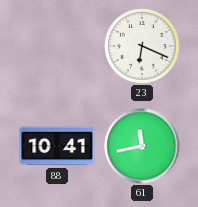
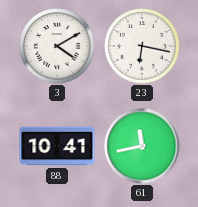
3: none -> 4:10 (57, 46)
23: 6:19 -> 6:17 (142, 46)
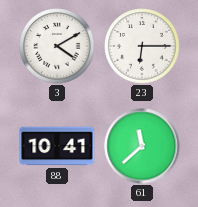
23: 6:17 -> 6:15 (142, 46)
61: 11:43 -> 11:38 (142, 146)
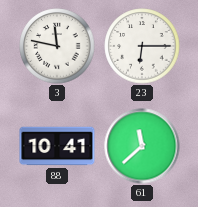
3: 4:10 -> 11:47 (57, 46)
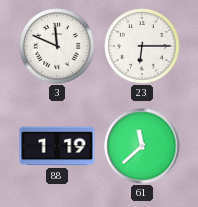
3: 11:47 -> 11:49 (57, 46)
88: 10:41 -> 1:19 (57, 146)
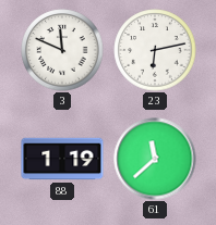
23: 6:15 -> 6:13 (155, 50)
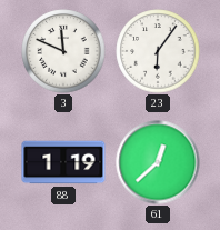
23: 6:13 -> 6:06 (158, 51)
61: 11:38 -> 12:38 (158, 162)
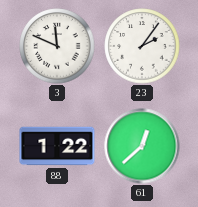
23: 6:06 -> 2:06 (142, 46)
88: 1:19 -> 1:22 (57, 146)
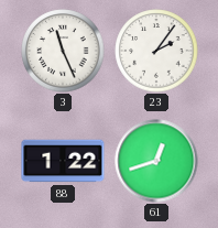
3: 11:49 -> 11:26 (63, 51)
61: 12:38 -> 12:42 (156, 161)
